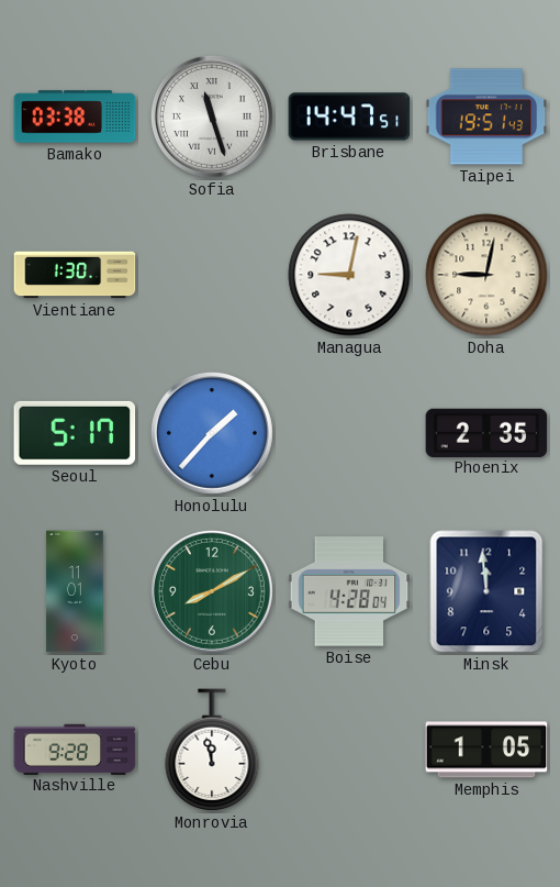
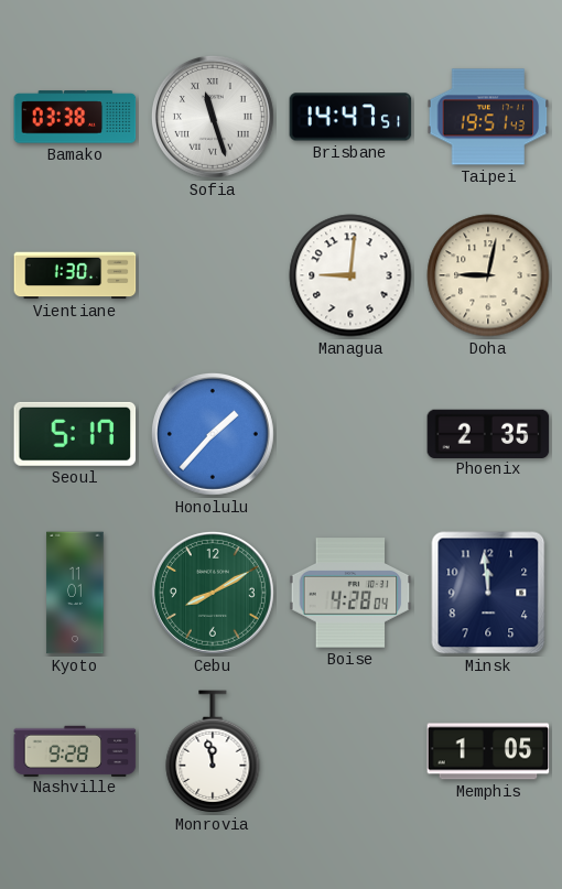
Managua: 9:02 -> 9:01 (350, 275)
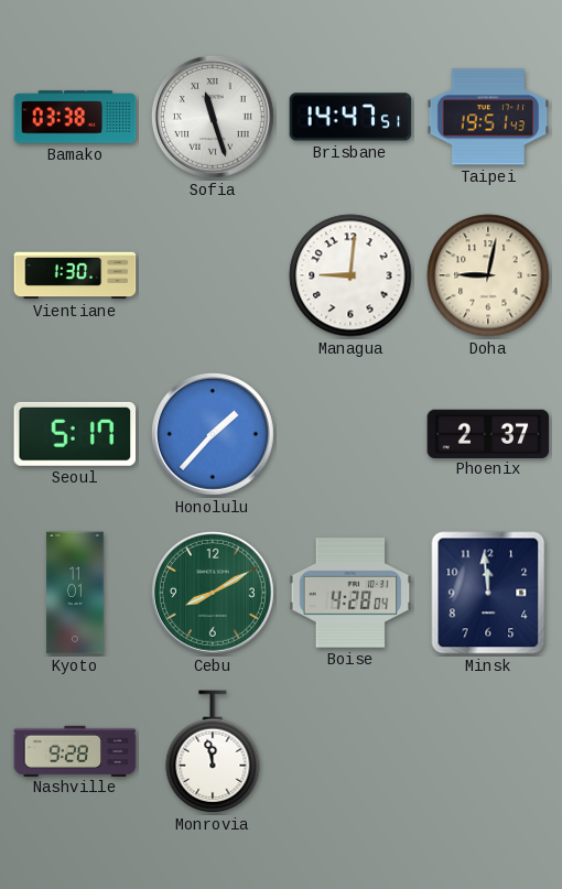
Phoenix: 2:35 -> 2:37 (488, 433)
Memphis: 1:05 -> none (488, 751)
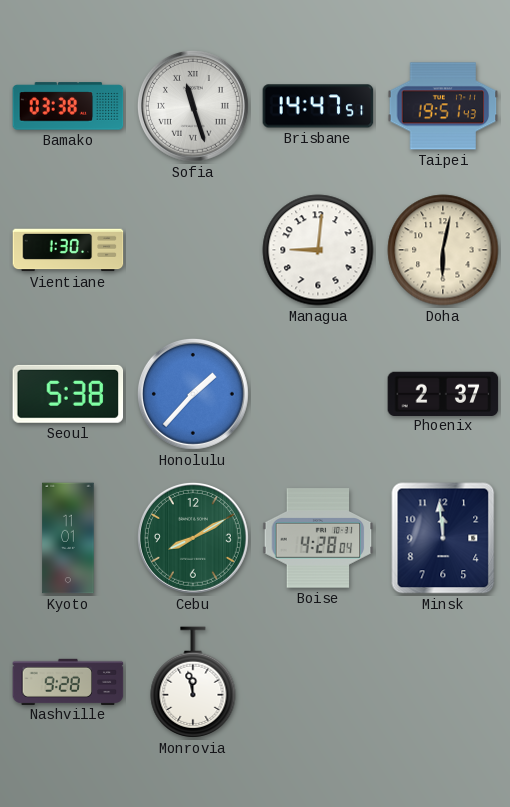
Doha: 9:02 -> 6:02 (443, 250)
Seoul: 5:17 -> 5:38 (68, 394)
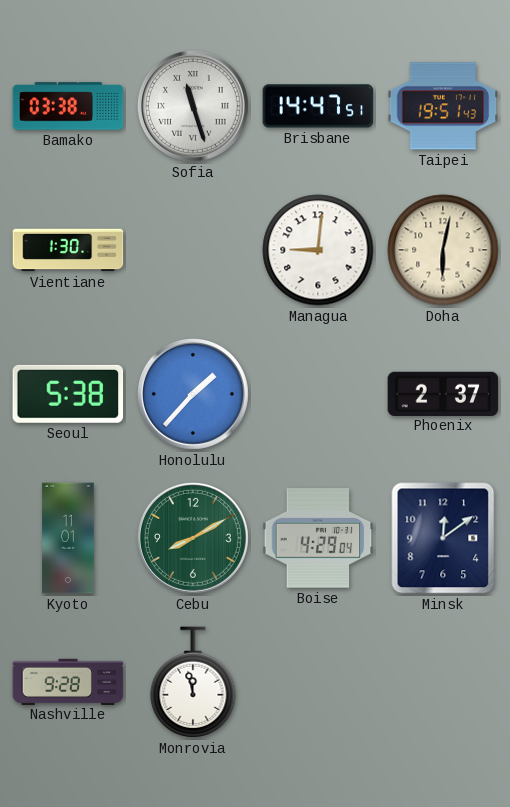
Boise: 4:28 -> 4:29 (318, 538)
Minsk: 11:59 -> 12:09 (443, 538)
